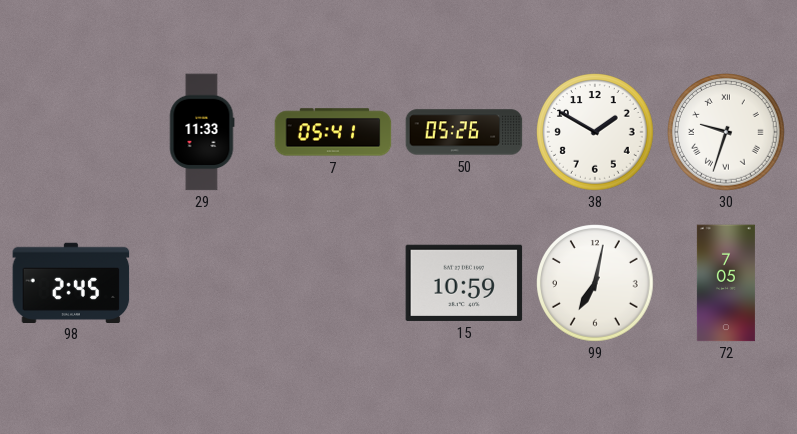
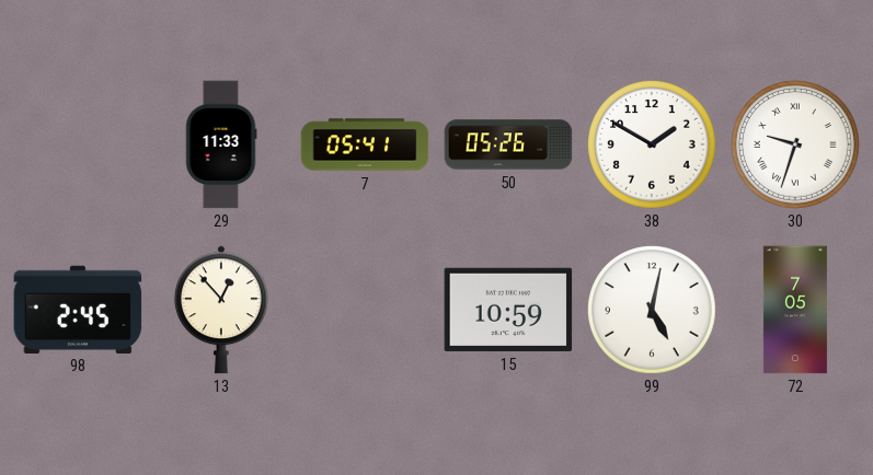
13: none -> 12:53 (221, 310)
99: 7:02 -> 5:02 (652, 310)
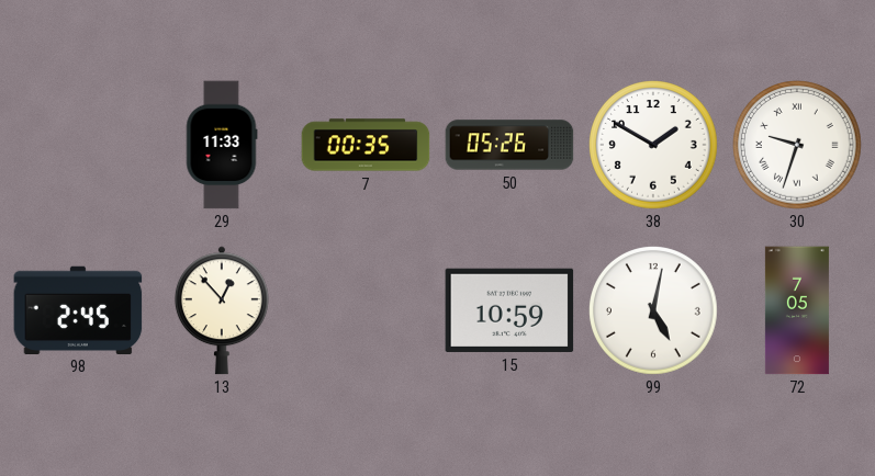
7: 05:41 -> 00:35 (366, 145)
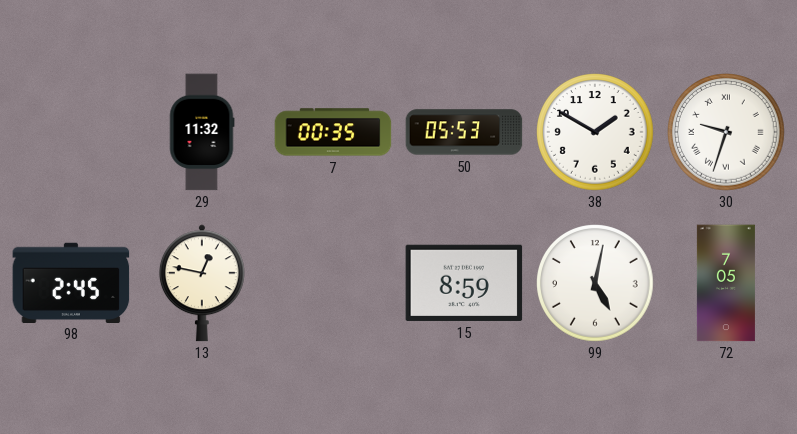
29: 11:33 -> 11:32 (202, 132)
50: 05:26 -> 05:53 (464, 132)
13: 12:53 -> 12:47 (202, 283)
15: 10:59 -> 8:59 (464, 283)
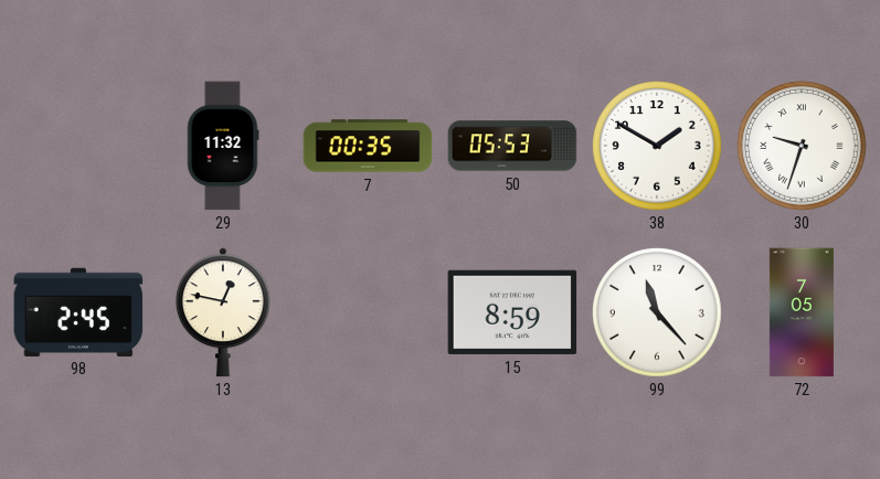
99: 5:02 -> 11:23 (657, 312)
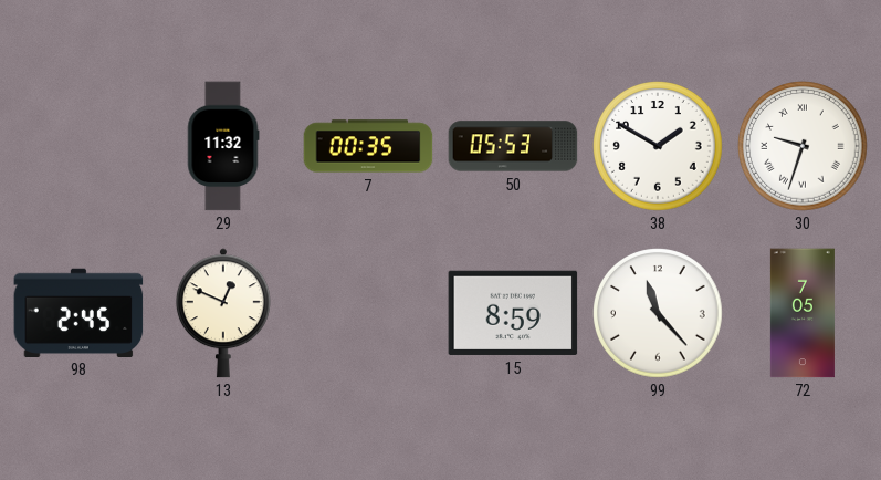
13: 12:47 -> 12:49 (223, 313)
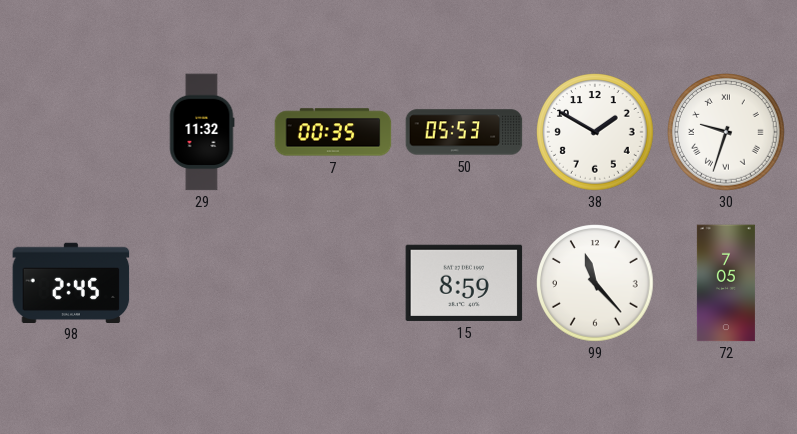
13: 12:49 -> none (223, 313)
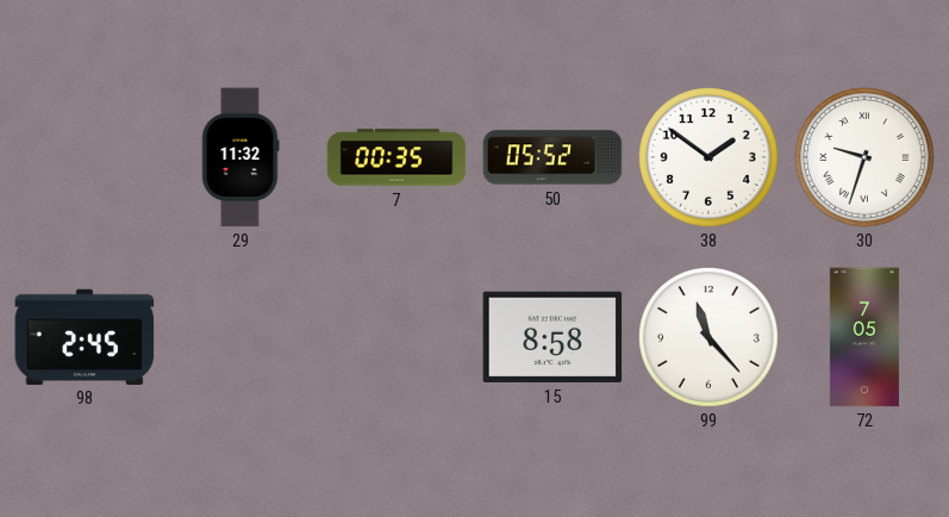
50: 05:53 -> 05:52 (552, 157)
38: 1:50 -> 1:51 (708, 157)
15: 8:59 -> 8:58 (552, 337)
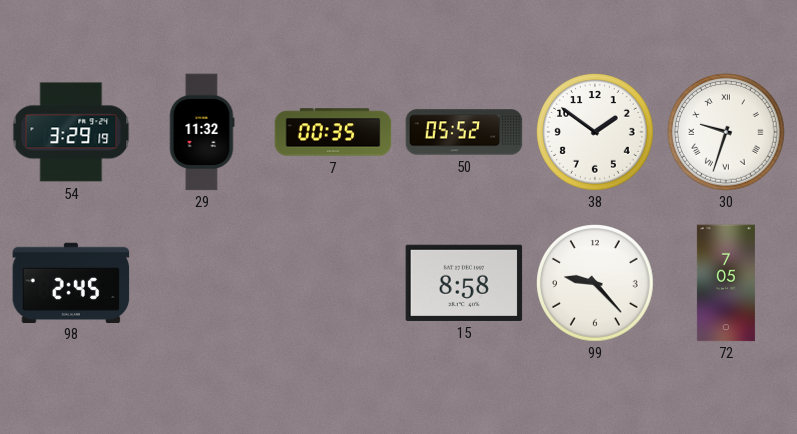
54: none -> 3:29 (71, 132)
99: 11:23 -> 9:23 (595, 283)
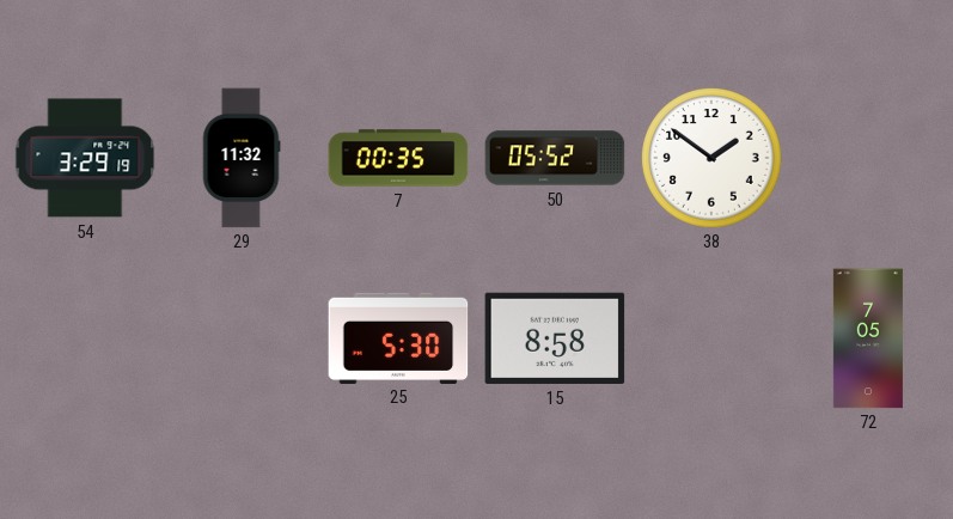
30: 9:33 -> none (726, 132)
98: 2:45 -> none (71, 282)
25: none -> 5:30 (398, 337)
99: 9:23 -> none (595, 283)
